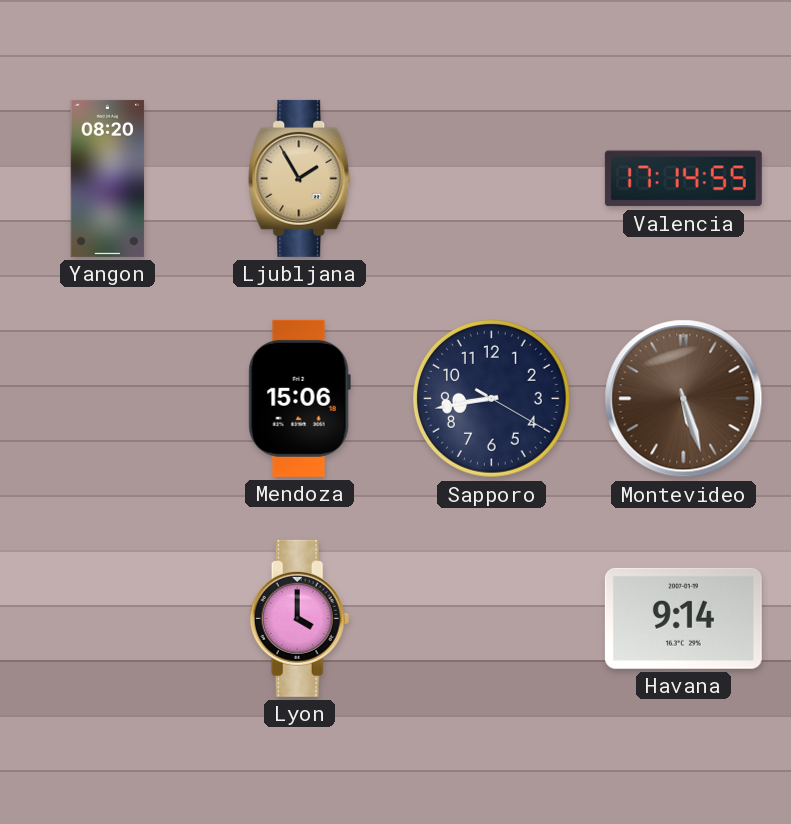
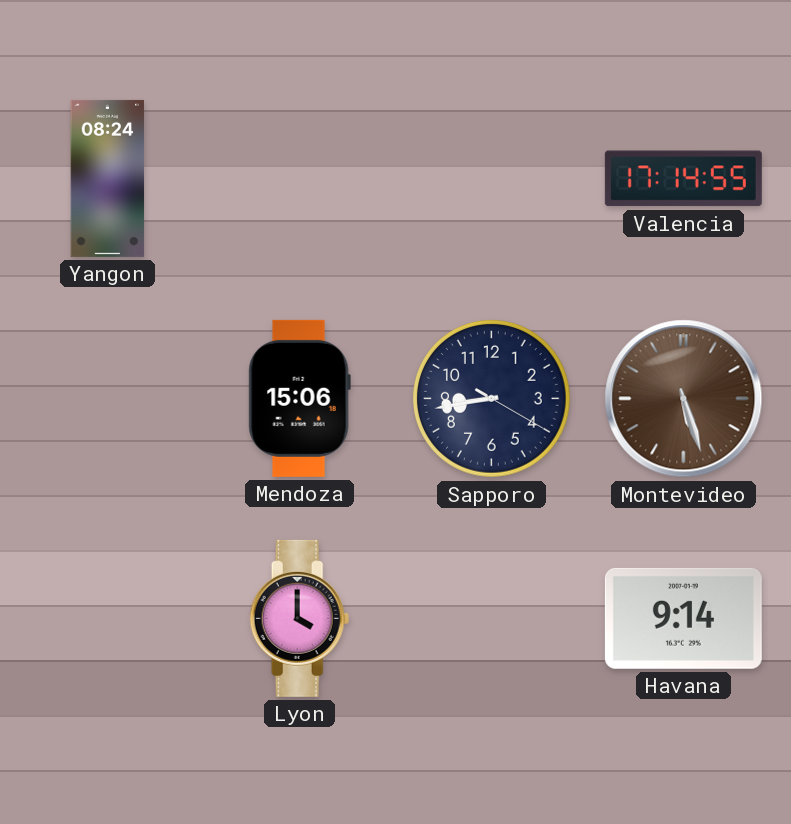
Yangon: 08:20 -> 08:24 (108, 178)
Ljubljana: 1:55 -> none (300, 178)
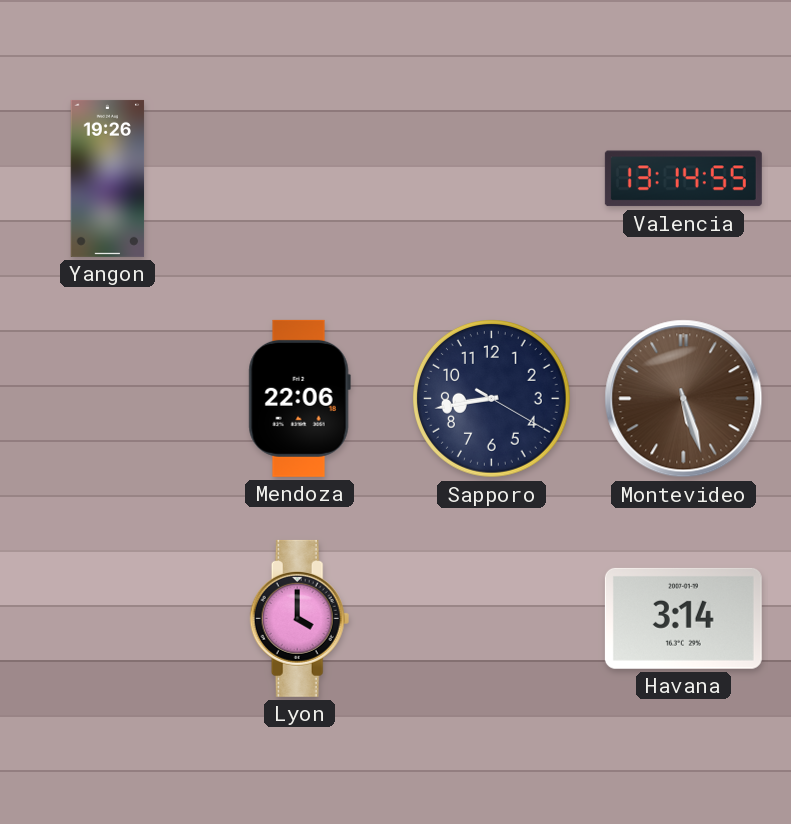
Yangon: 08:24 -> 19:26 (108, 178)
Valencia: 17:14 -> 13:14 (683, 179)
Mendoza: 15:06 -> 22:06 (299, 398)
Havana: 9:14 -> 3:14 (683, 618)
